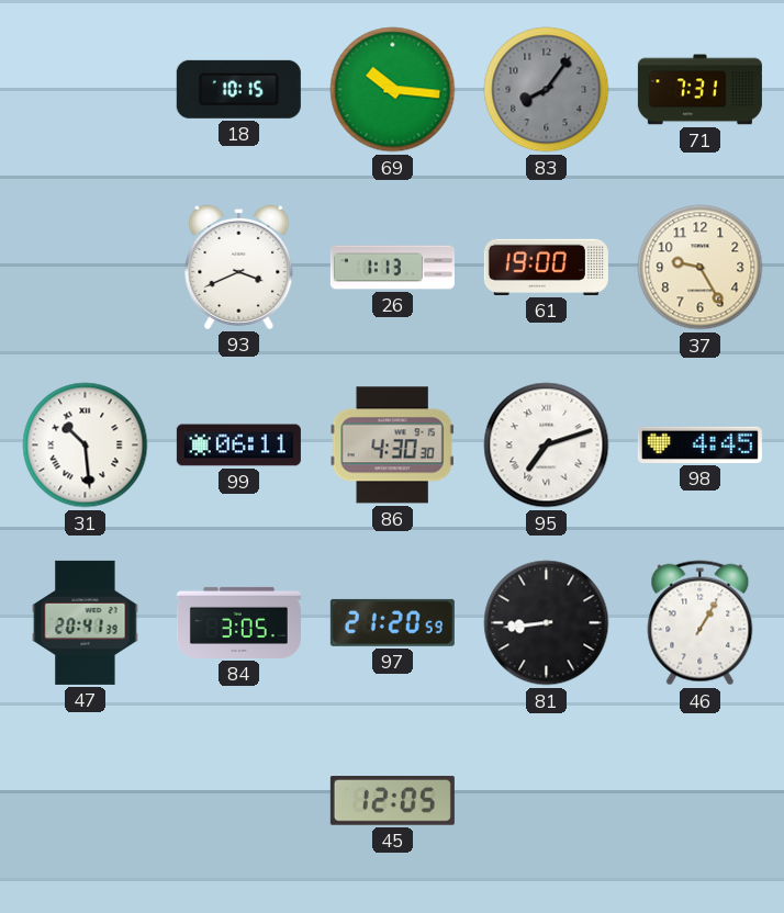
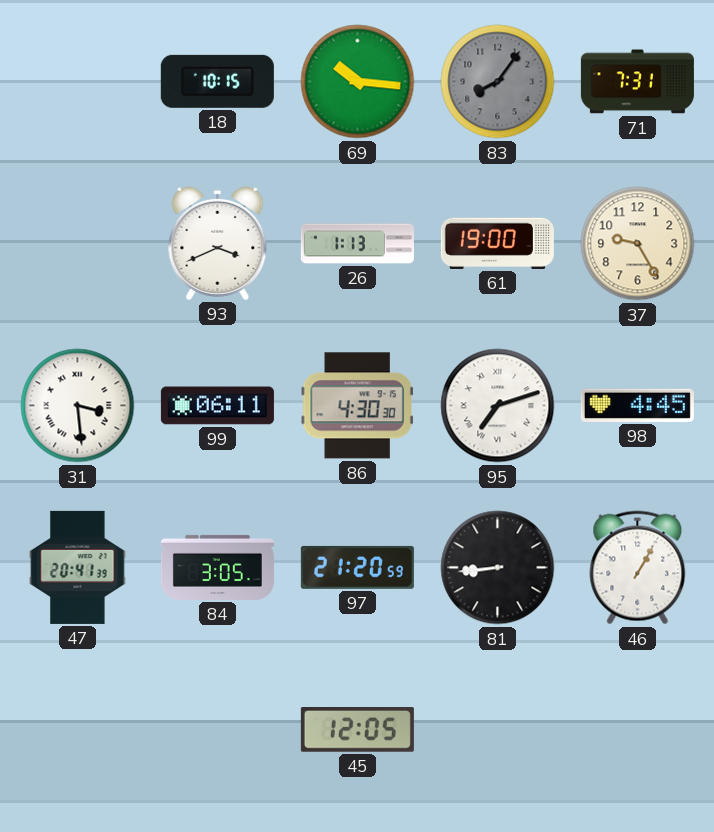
31: 10:29 -> 3:29 (78, 406)
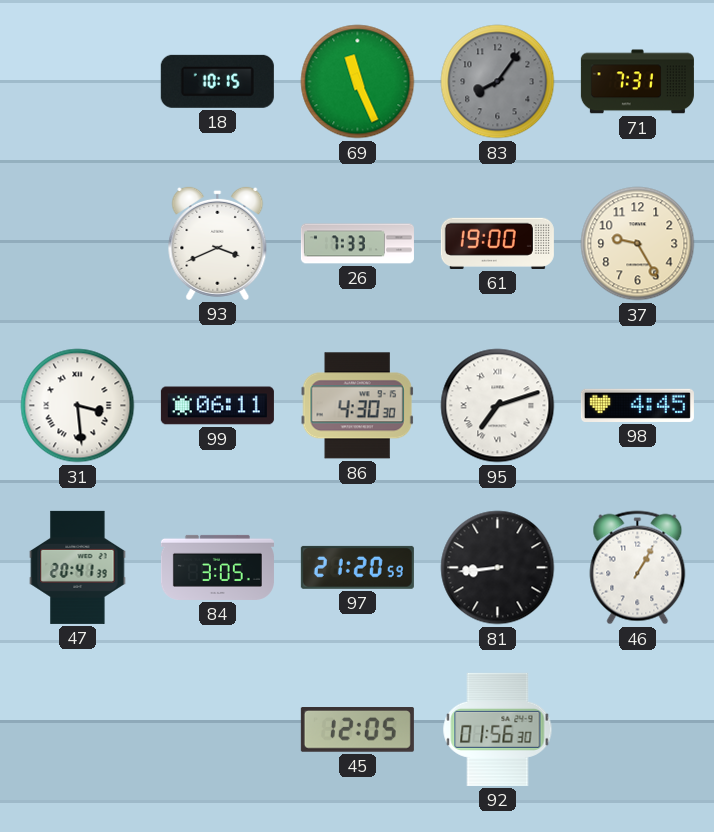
69: 10:16 -> 11:26 (358, 82)
26: 1:13 -> 7:33 (357, 244)
92: none -> 01:56 (498, 729)
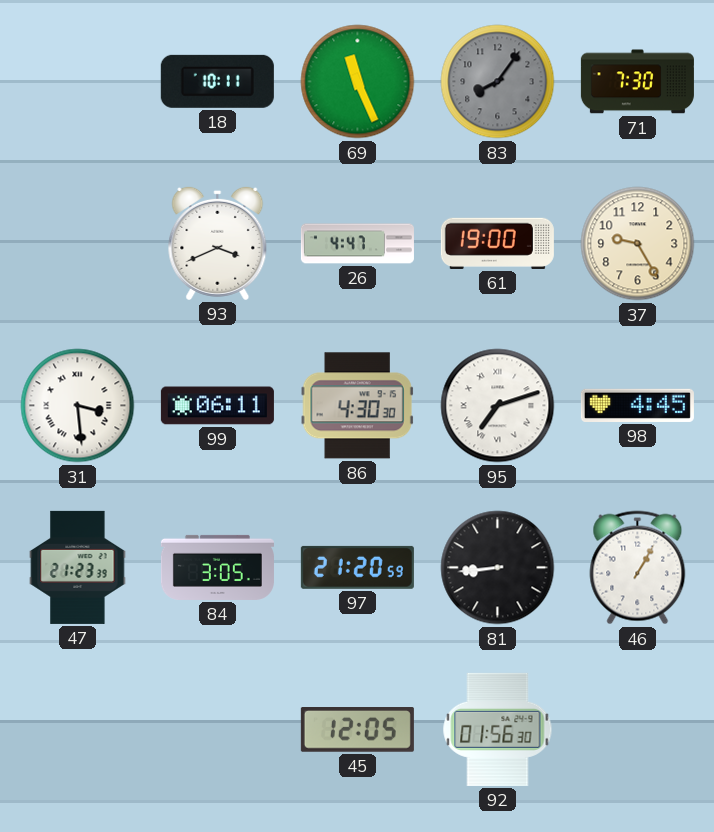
18: 10:15 -> 10:11 (217, 81)
71: 7:31 -> 7:30 (637, 82)
26: 7:33 -> 4:47 (357, 244)
47: 20:41 -> 21:23 (78, 567)
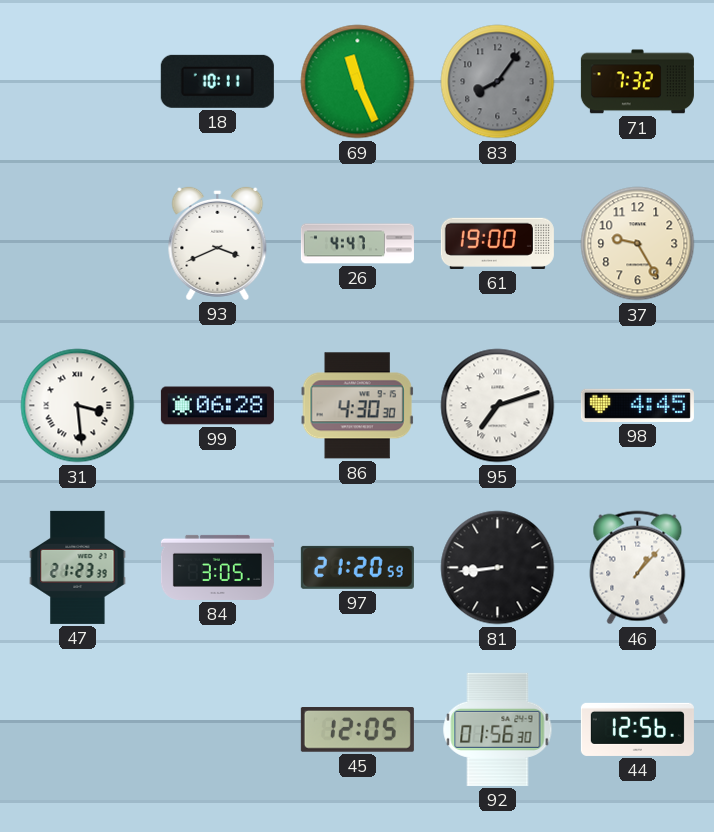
71: 7:30 -> 7:32 (637, 82)
99: 06:11 -> 06:28 (217, 406)
46: 1:05 -> 1:07 (638, 568)
44: none -> 12:56 (637, 729)
